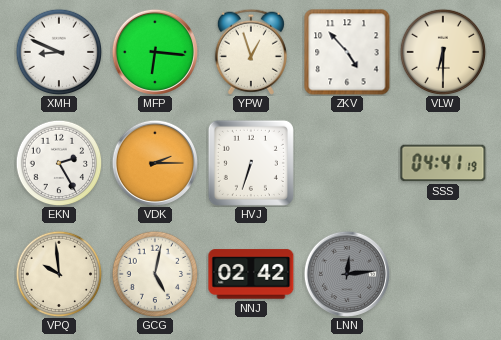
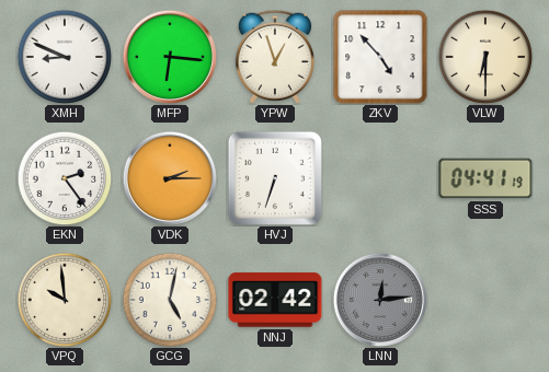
EKN: 2:25 -> 2:24 (65, 178)
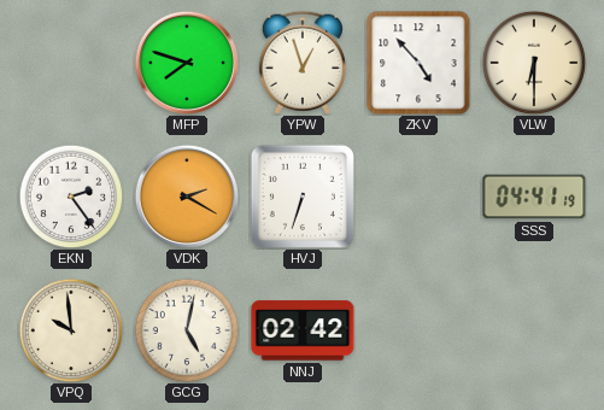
XMH: 8:49 -> none (65, 57)
MFP: 6:16 -> 7:48 (187, 63)
VDK: 2:15 -> 2:20 (187, 197)
LNN: 12:14 -> none (380, 300)
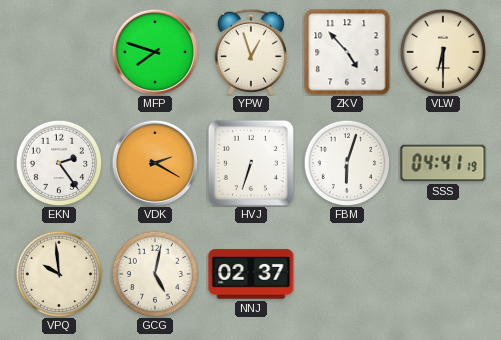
FBM: none -> 6:03 (347, 163)
NNJ: 02:42 -> 02:37 (251, 274)
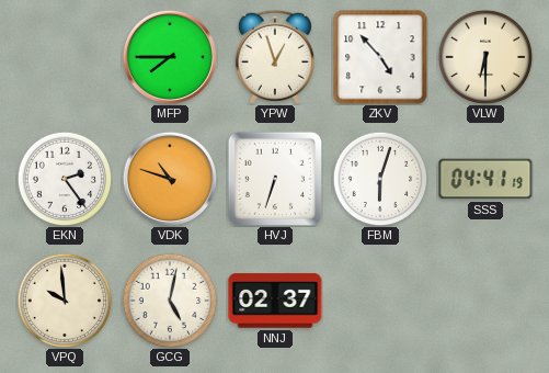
MFP: 7:48 -> 7:45 (170, 57)
VDK: 2:20 -> 10:48 (170, 179)
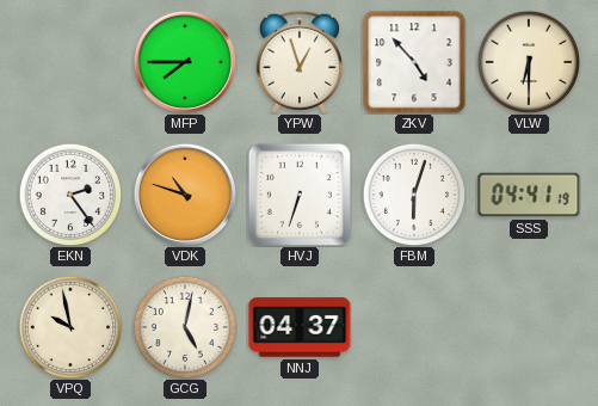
VPQ: 9:59 -> 9:58 (70, 327)
NNJ: 02:37 -> 04:37 (300, 327)
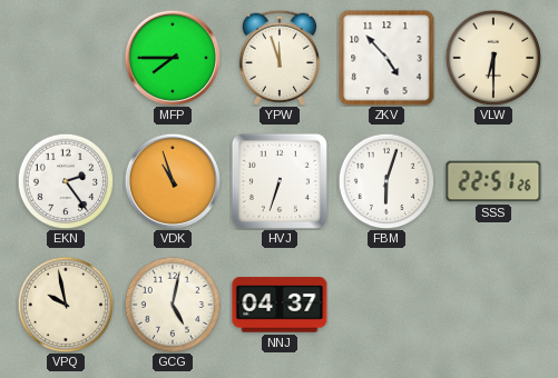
YPW: 12:57 -> 11:57 (280, 58)
VDK: 10:48 -> 10:57 (173, 181)
SSS: 04:41 -> 22:51 (493, 181)
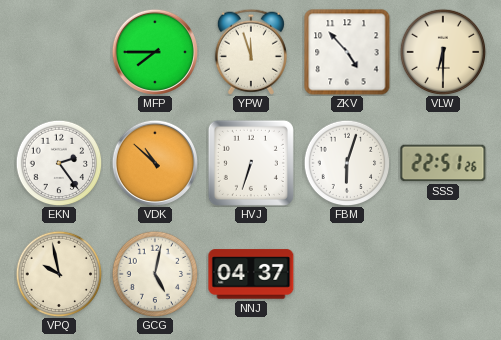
VDK: 10:57 -> 10:52 (155, 163)
